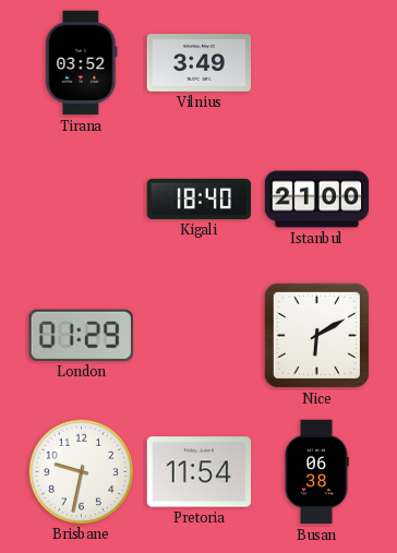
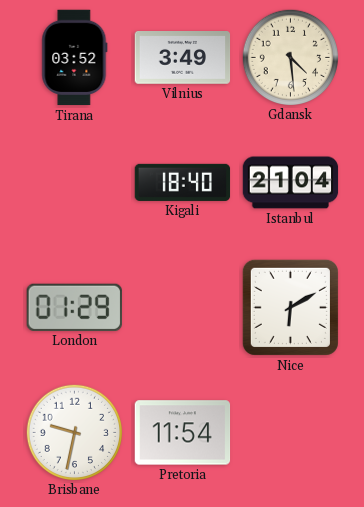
Gdansk: none -> 4:29 (290, 57)
Istanbul: 21:00 -> 21:04 (291, 183)
Busan: 06:38 -> none (316, 472)
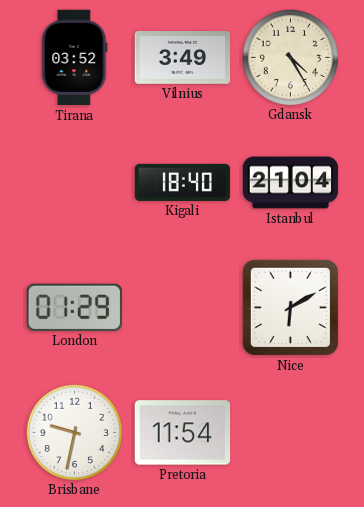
Gdansk: 4:29 -> 4:25 (290, 57)
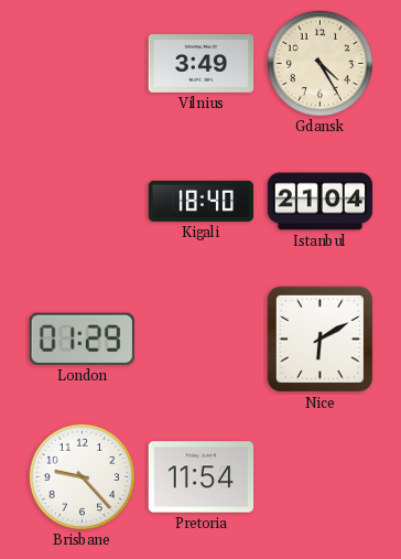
Tirana: 03:52 -> none (75, 58)
Brisbane: 9:32 -> 9:23 (82, 476)
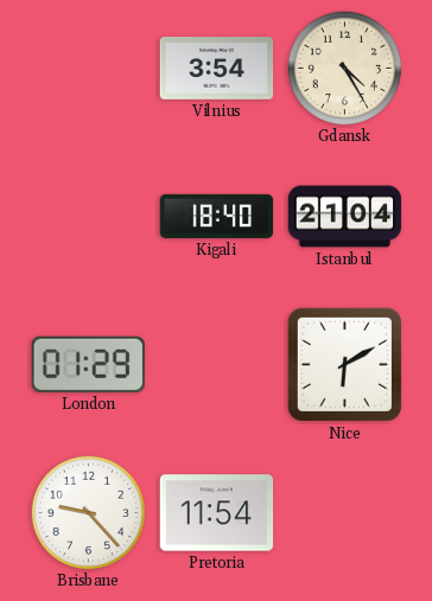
Vilnius: 3:49 -> 3:54 (217, 69)
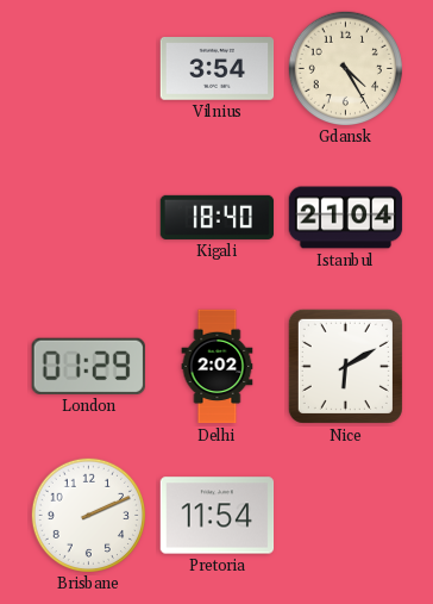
Delhi: none -> 2:02 (218, 367)
Brisbane: 9:23 -> 2:11 (88, 515)
